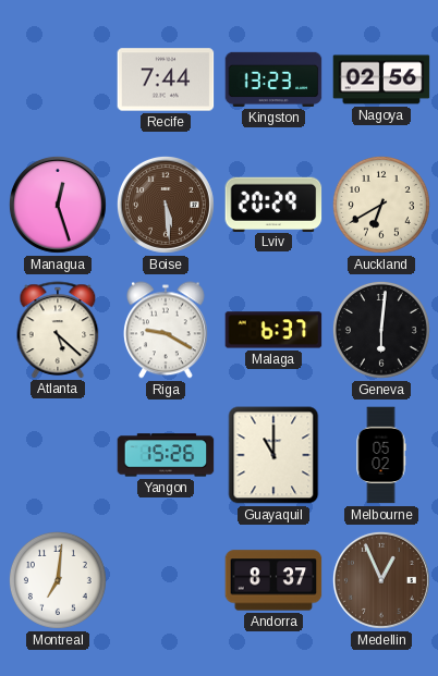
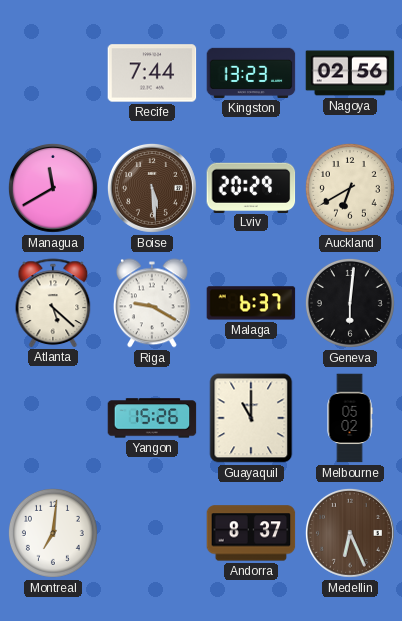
Managua: 12:27 -> 11:40 (53, 188)
Medellin: 12:56 -> 6:26 (350, 533)
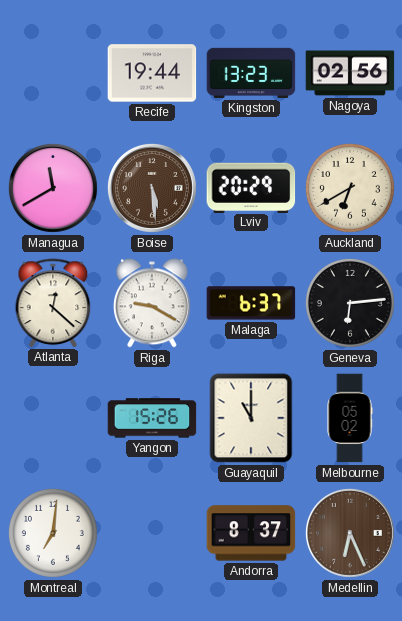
Recife: 7:44 -> 19:44 (152, 73)
Atlanta: 5:22 -> 12:22 (53, 303)
Geneva: 6:01 -> 6:14 (350, 303)
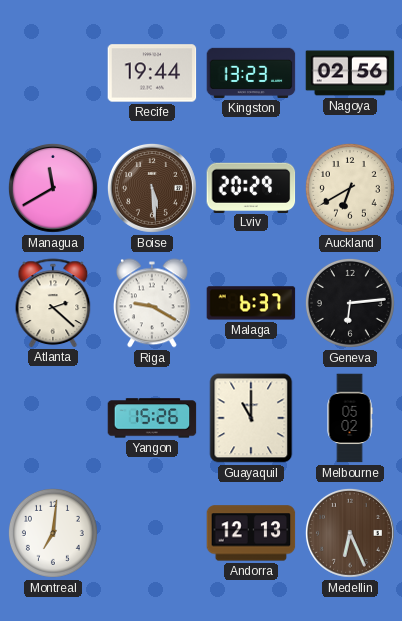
Atlanta: 12:22 -> 2:22 (53, 303)
Andorra: 8:37 -> 12:13 (251, 533)
